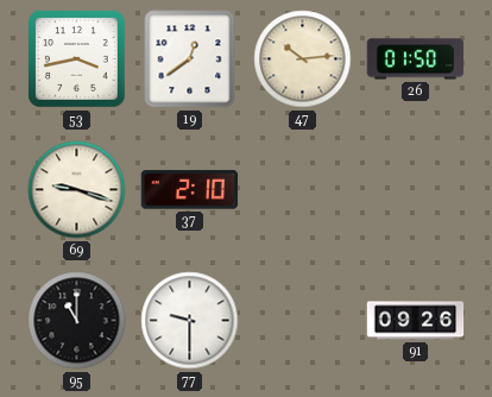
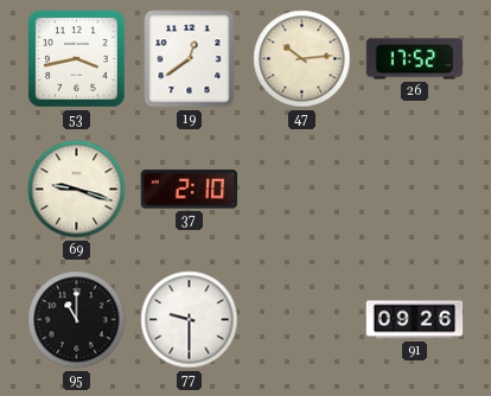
26: 01:50 -> 17:52 (415, 59)
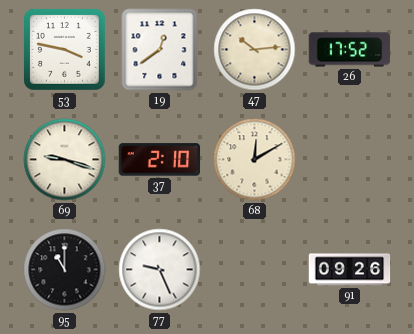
53: 3:43 -> 3:47 (65, 50)
68: none -> 12:10 (255, 160)
77: 9:30 -> 9:26 (160, 270)
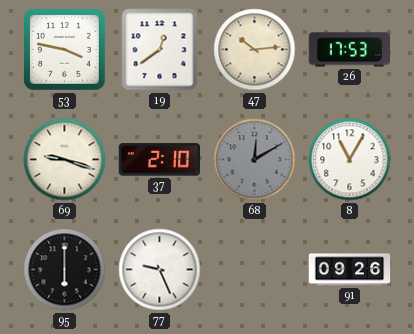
26: 17:52 -> 17:53 (350, 50)
68 dial: cream -> grey (255, 160)
8: none -> 11:05 (350, 160)
95: 11:00 -> 6:00 (65, 270)
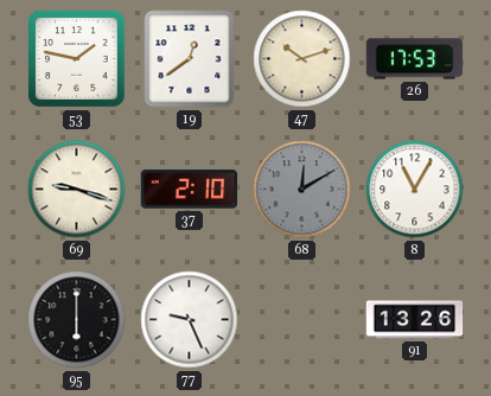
53: 3:47 -> 1:47 (77, 59)
47: 10:14 -> 10:12 (302, 59)
91: 09:26 -> 13:26 (415, 320)
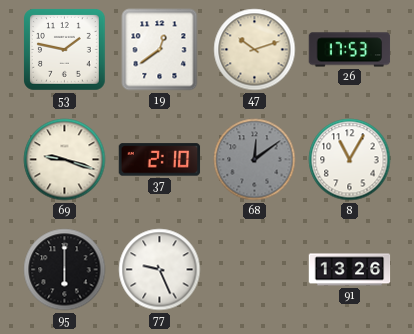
68: 12:10 -> 12:09 (255, 160)
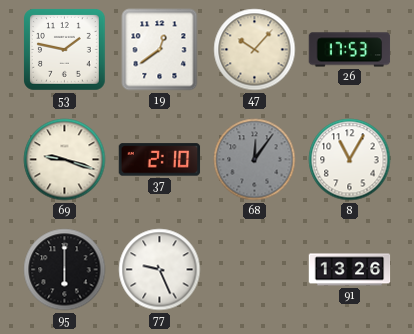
47: 10:12 -> 10:07 (255, 50)
68: 12:09 -> 12:06 (255, 160)
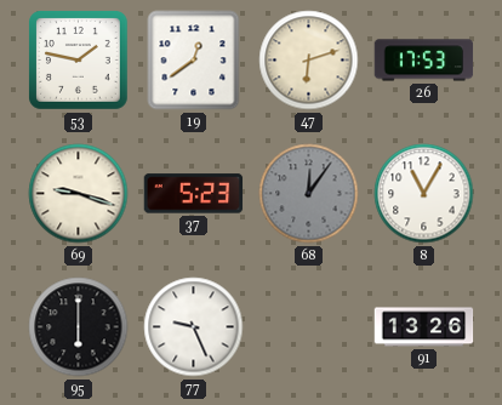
47: 10:07 -> 6:12 (309, 61)
37: 2:10 -> 5:23 (194, 194)
